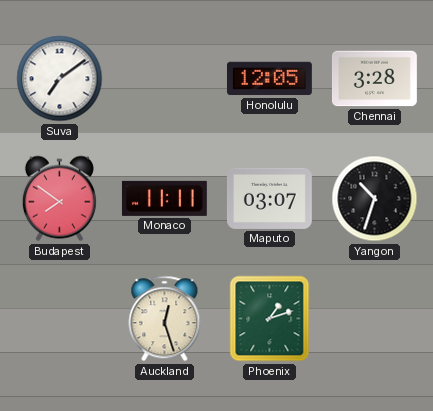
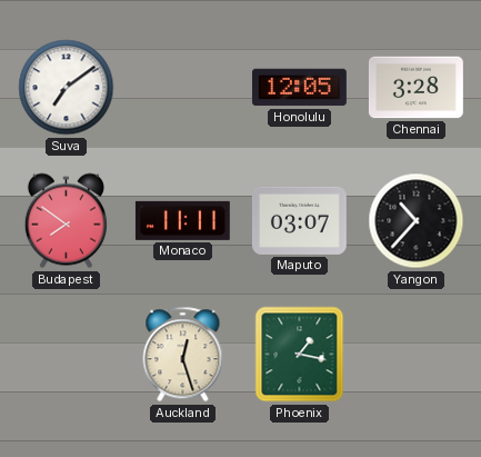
Yangon: 10:33 -> 10:37 (417, 221)
Phoenix: 1:12 -> 1:17 (300, 355)
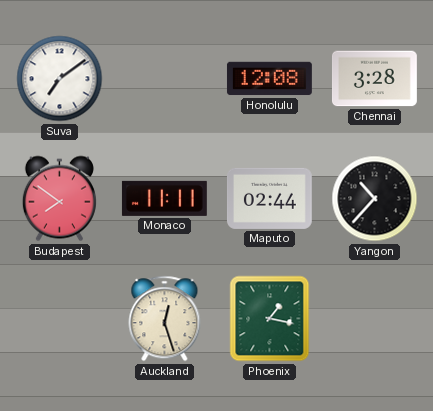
Honolulu: 12:05 -> 12:08 (269, 79)
Maputo: 03:07 -> 02:44 (269, 198)
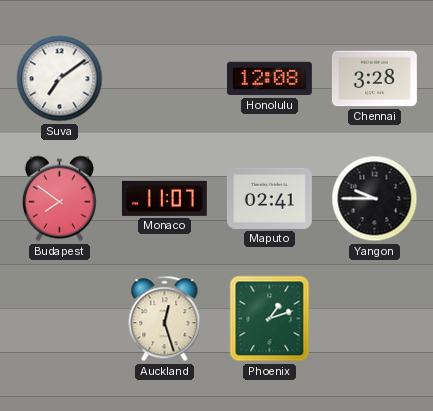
Monaco: 11:11 -> 11:07 (164, 198)
Maputo: 02:44 -> 02:41 (269, 198)
Yangon: 10:37 -> 9:45 (375, 199)
Phoenix: 1:17 -> 1:12 (270, 319)
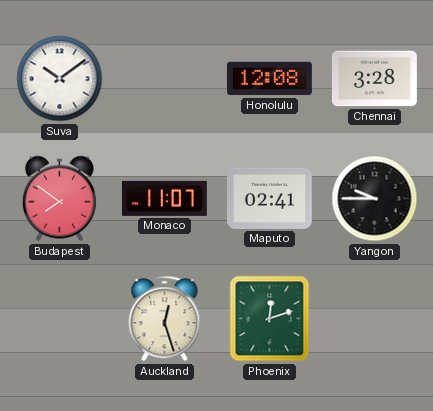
Suva: 7:09 -> 10:09 (60, 79)
Phoenix: 1:12 -> 12:12 (270, 319)
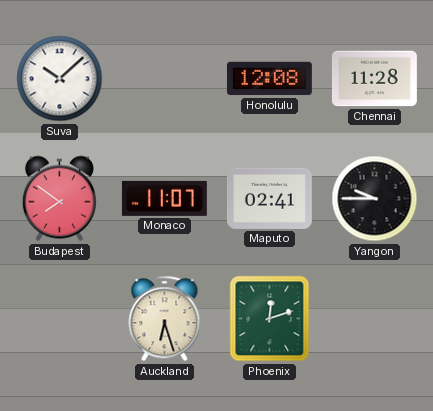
Suva: 10:09 -> 10:08 (60, 79)
Chennai: 3:28 -> 11:28 (374, 79)
Auckland: 12:27 -> 6:27 (165, 319)
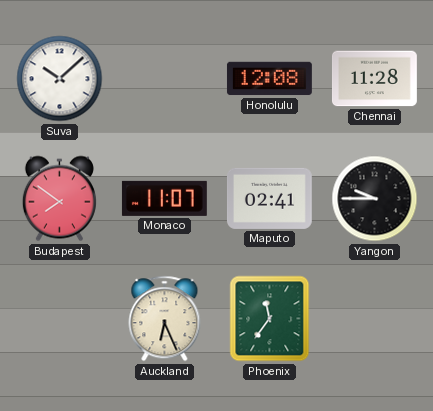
Auckland: 6:27 -> 6:26 (165, 319)
Phoenix: 12:12 -> 11:36 (270, 319)
